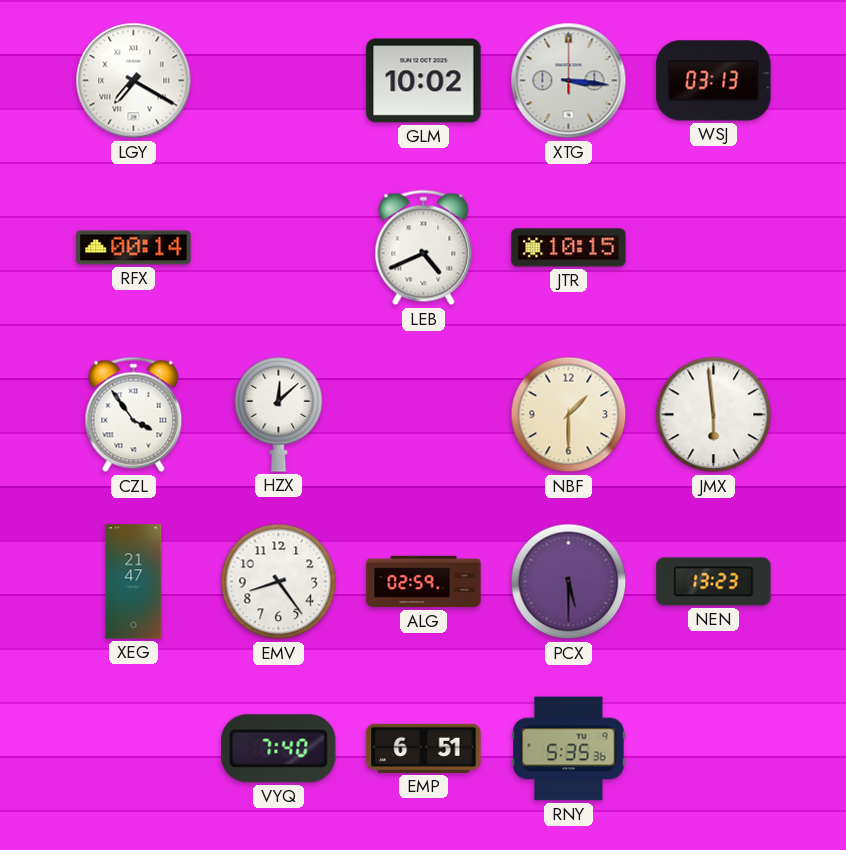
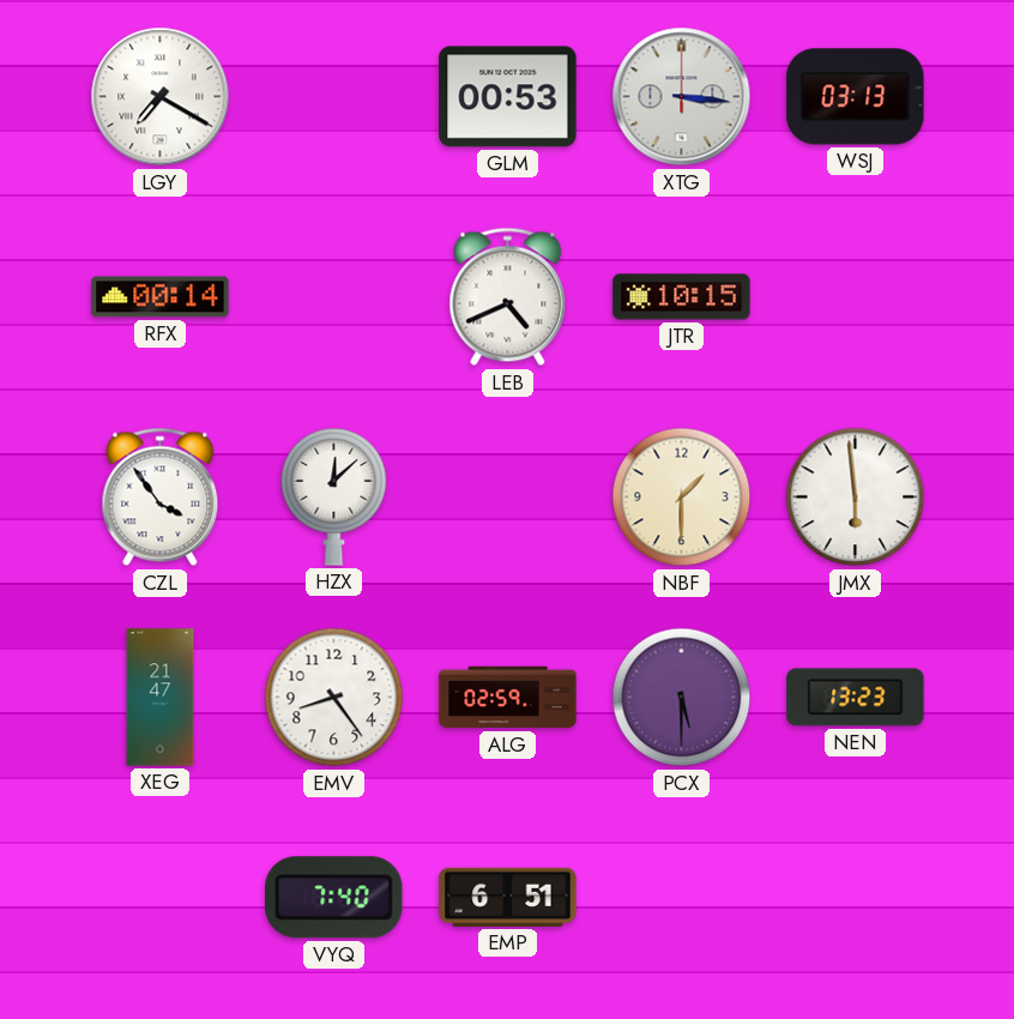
GLM: 10:02 -> 00:53 (508, 97)
RNY: 5:35 -> none (569, 749)
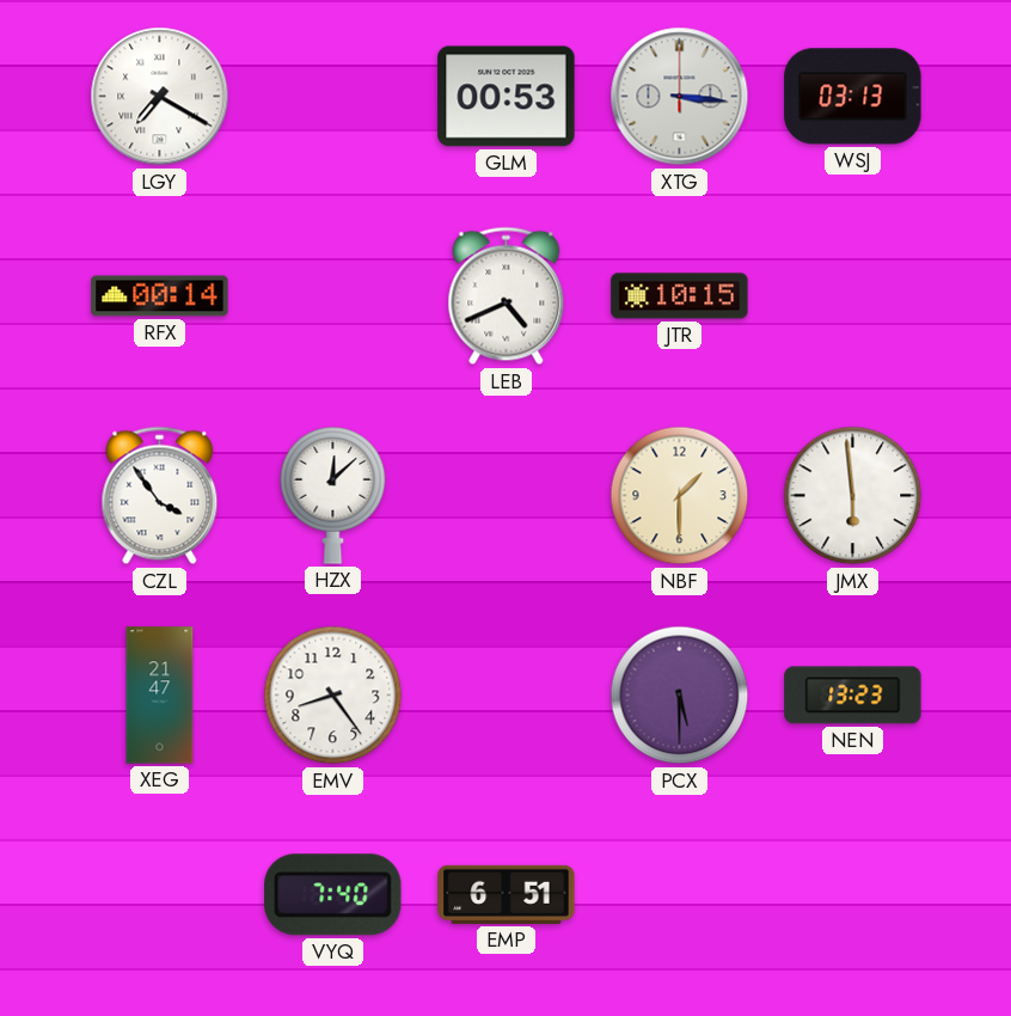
ALG: 02:59 -> none (508, 698)
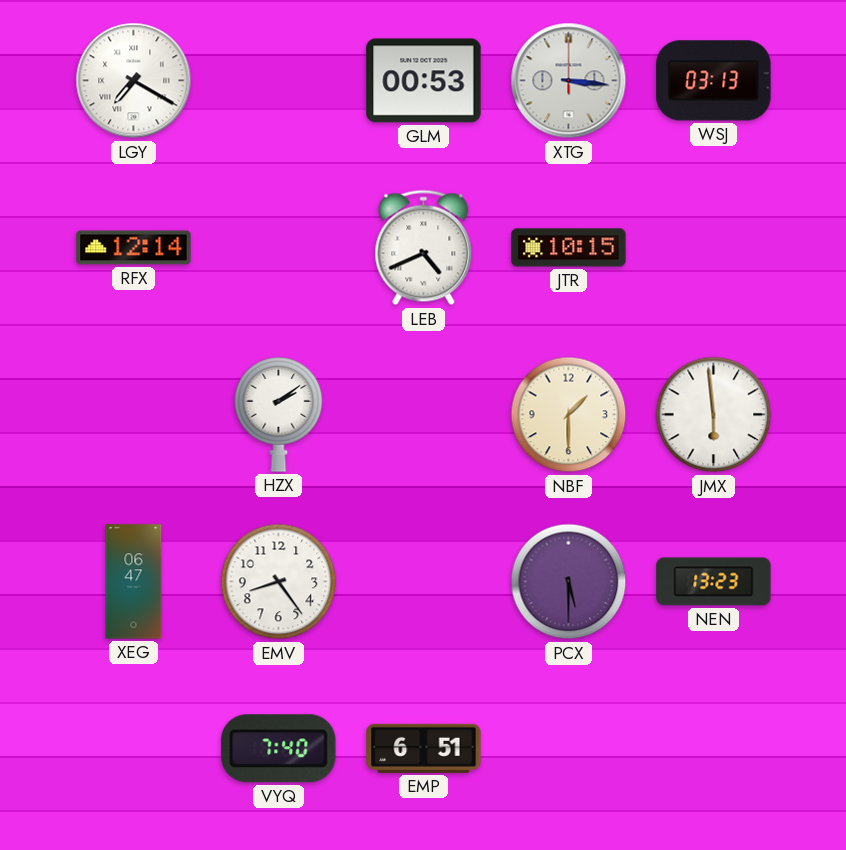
RFX: 00:14 -> 12:14 (134, 248)
CZL: 3:54 -> none (160, 496)
HZX: 12:08 -> 2:09 (279, 415)
XEG: 21:47 -> 06:47 (134, 582)
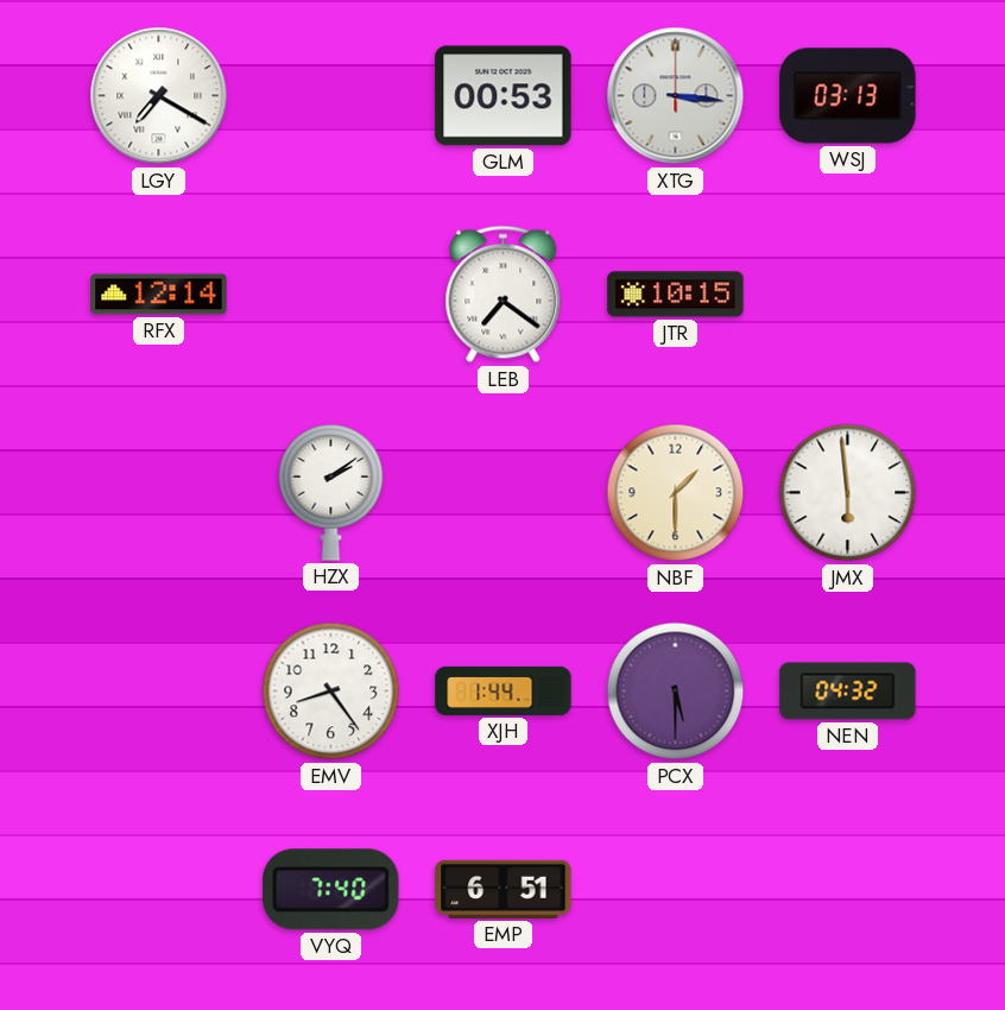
LEB: 4:41 -> 7:21 (504, 295)
XEG: 06:47 -> none (134, 582)
XJH: none -> 1:44 (504, 690)
NEN: 13:23 -> 04:32 (848, 692)
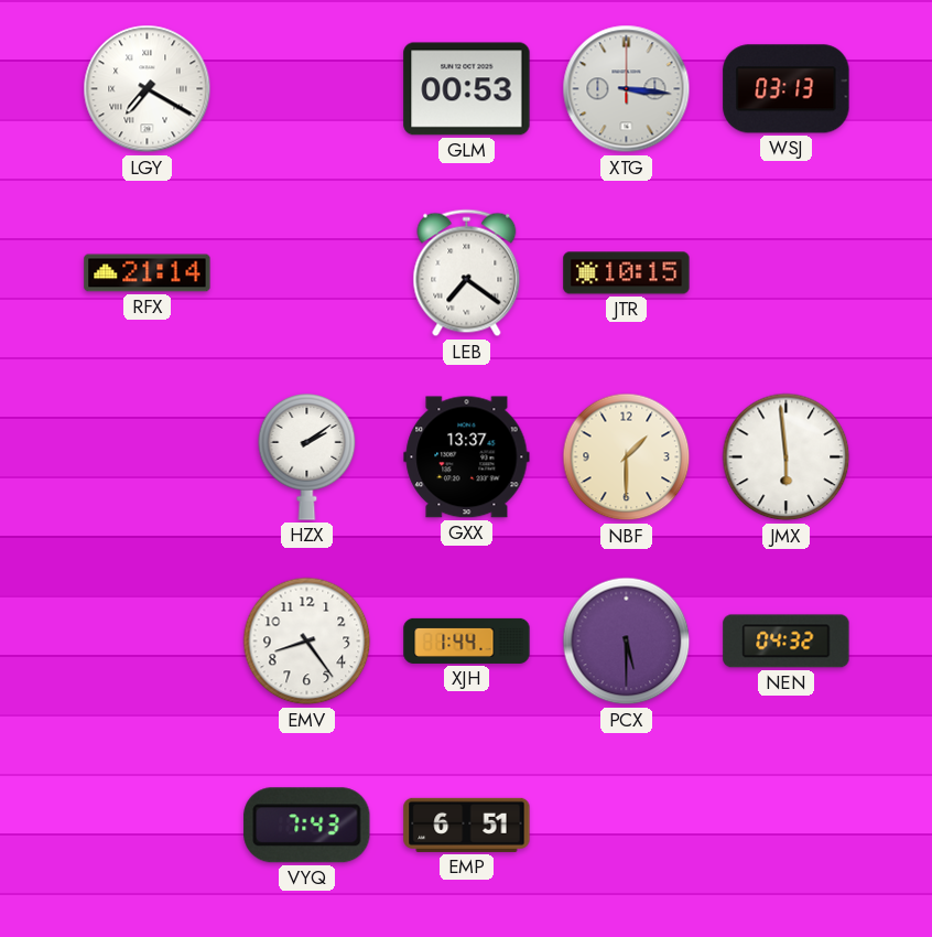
RFX: 12:14 -> 21:14 (148, 273)
GXX: none -> 13:37 (467, 457)
VYQ: 7:40 -> 7:43 (307, 826)
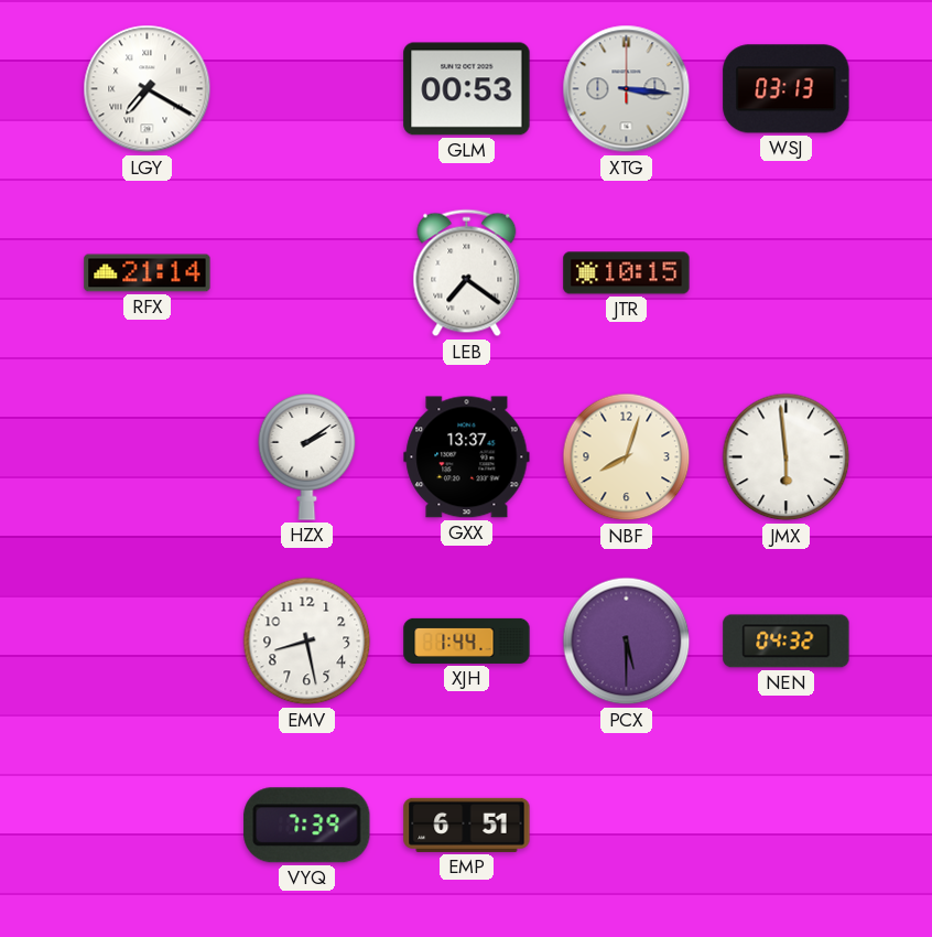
NBF: 1:30 -> 8:03 (627, 457)
EMV: 8:24 -> 8:28 (307, 642)
VYQ: 7:43 -> 7:39 (307, 826)
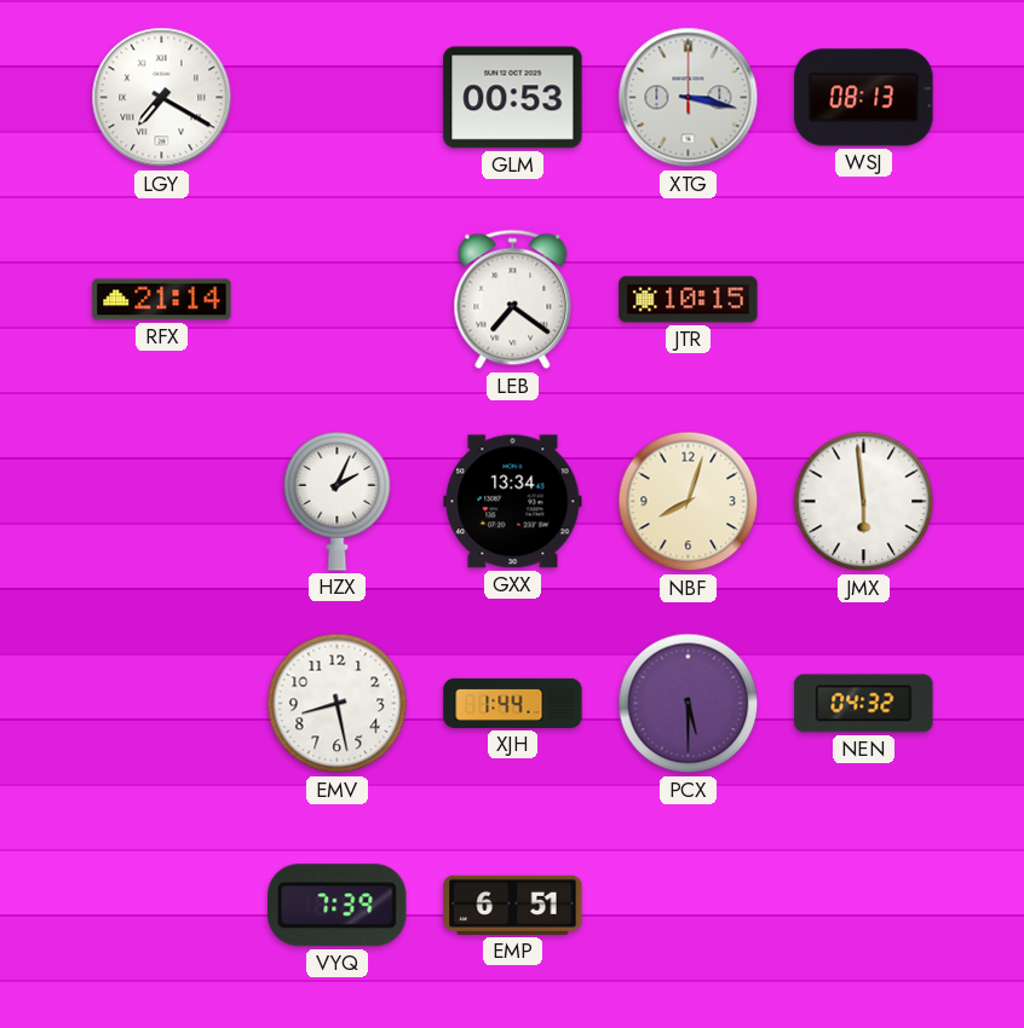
XTG: 3:16 -> 3:17 (689, 98)
WSJ: 03:13 -> 08:13 (864, 98)
HZX: 2:09 -> 2:04 (338, 502)
GXX: 13:37 -> 13:34 (513, 502)
